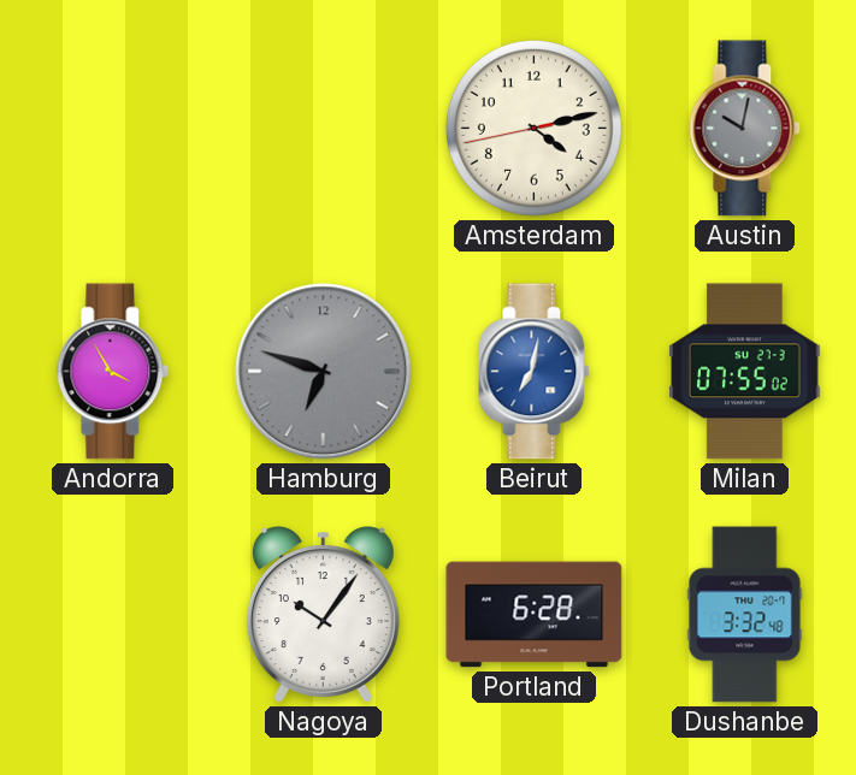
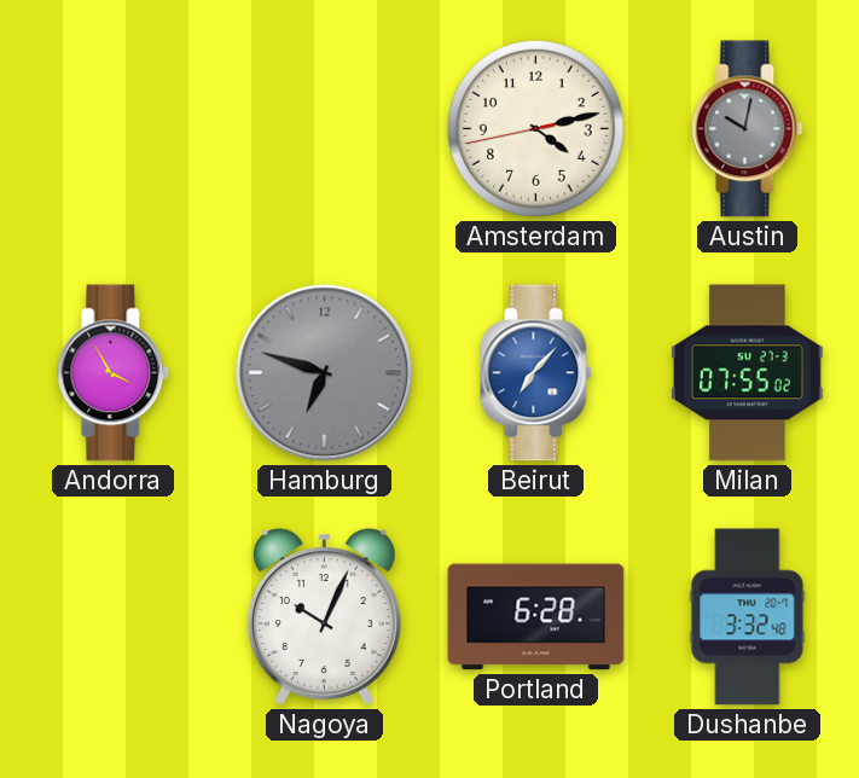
Beirut: 7:02 -> 7:07 (536, 373)
Nagoya: 10:06 -> 10:04 (324, 617)
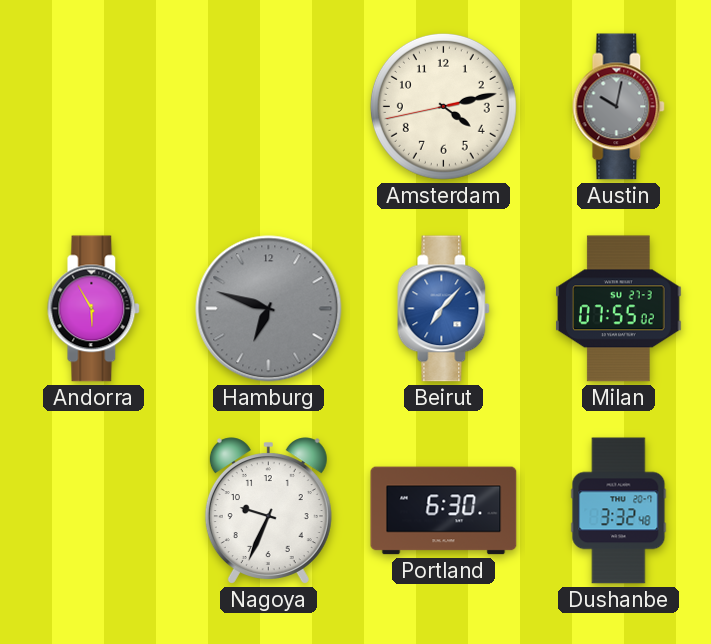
Andorra: 3:55 -> 5:55 (94, 309)
Nagoya: 10:04 -> 9:34 (268, 511)
Portland: 6:28 -> 6:30 (444, 511)
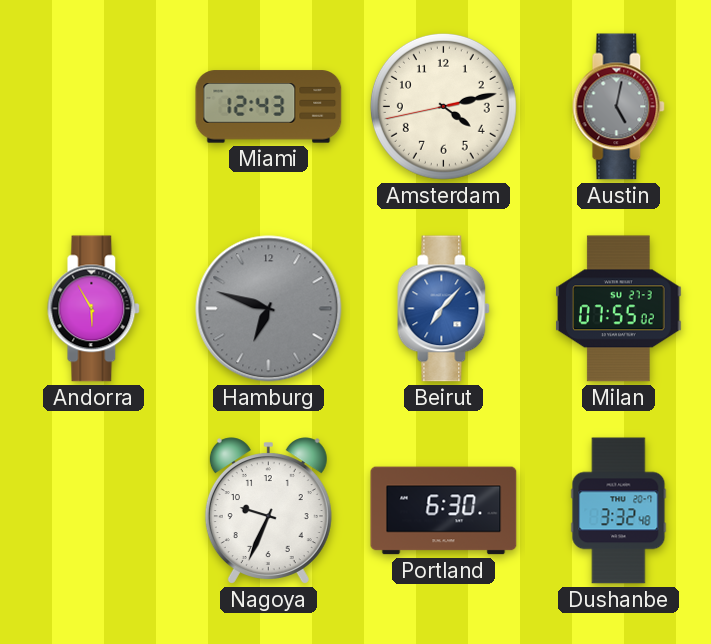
Miami: none -> 12:43 (269, 107)
Austin: 10:02 -> 5:02 (619, 107)
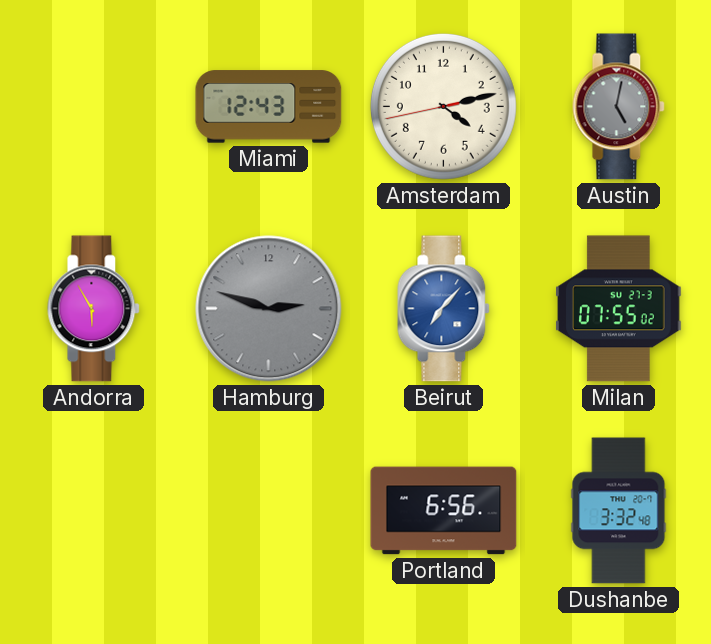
Hamburg: 6:48 -> 2:48 (269, 309)
Nagoya: 9:34 -> none (268, 511)
Portland: 6:30 -> 6:56 (444, 511)
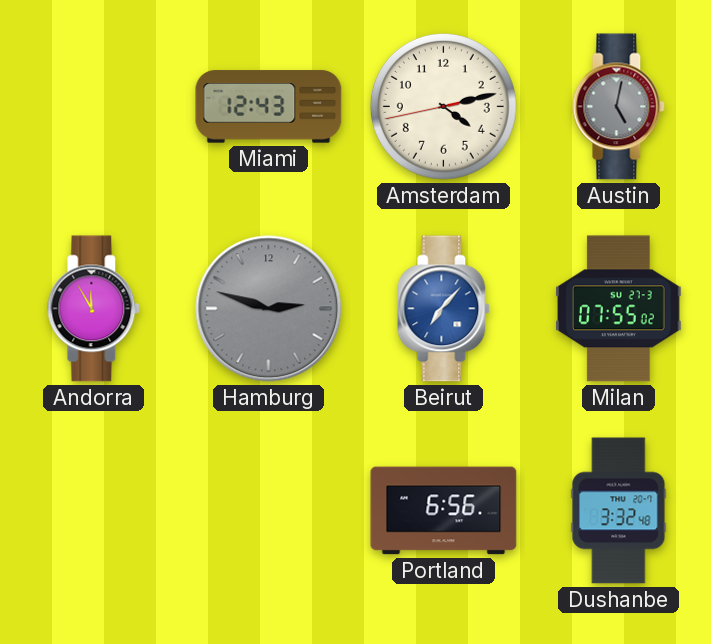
Andorra: 5:55 -> 11:55 (94, 309)
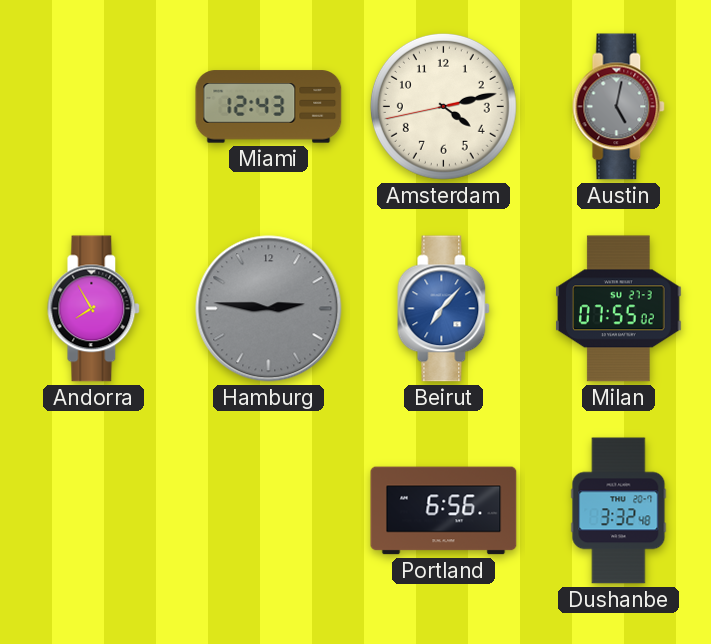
Andorra: 11:55 -> 7:55 (94, 309)
Hamburg: 2:48 -> 2:46 (269, 309)
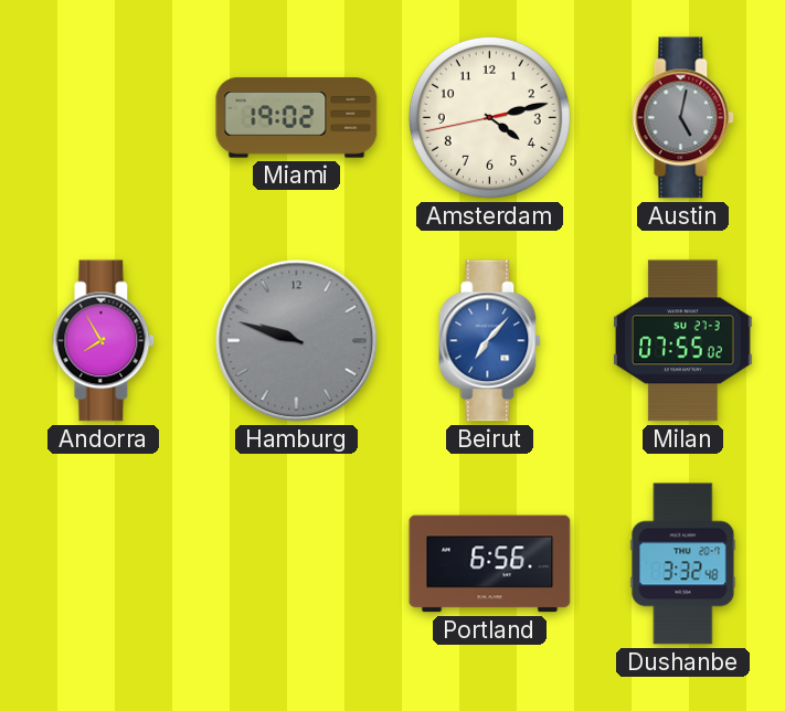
Miami: 12:43 -> 19:02 (297, 118)
Hamburg: 2:46 -> 9:48 (297, 341)
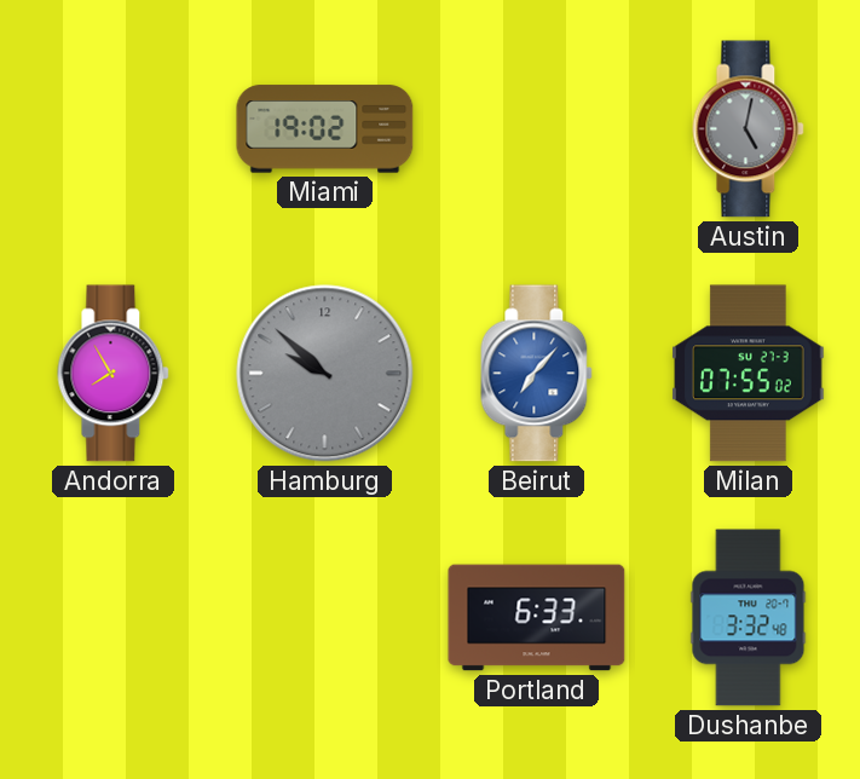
Amsterdam: 4:12 -> none (489, 117)
Hamburg: 9:48 -> 9:52 (325, 374)
Portland: 6:56 -> 6:33 (537, 618)
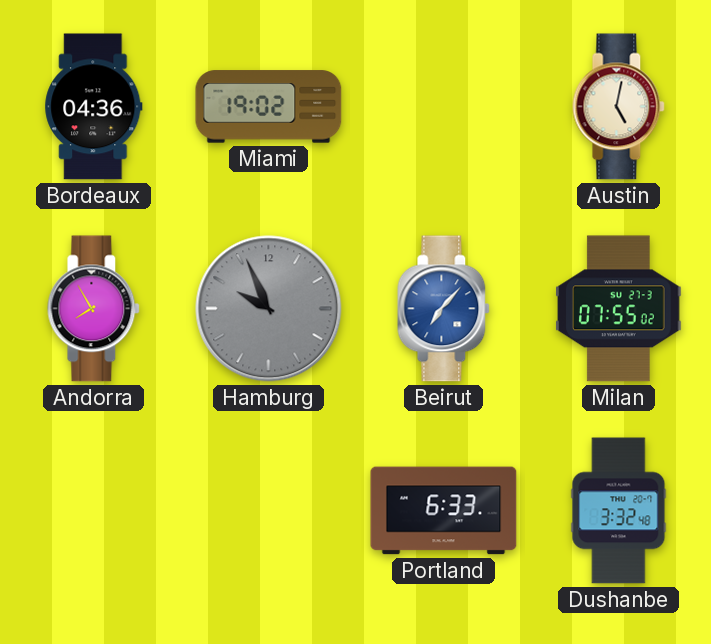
Bordeaux: none -> 04:36 (94, 107)
Austin dial: grey -> cream (619, 107)
Hamburg: 9:52 -> 9:56 (269, 309)
